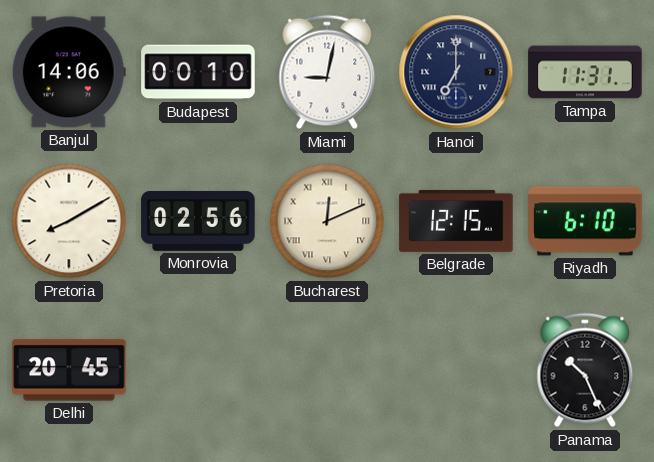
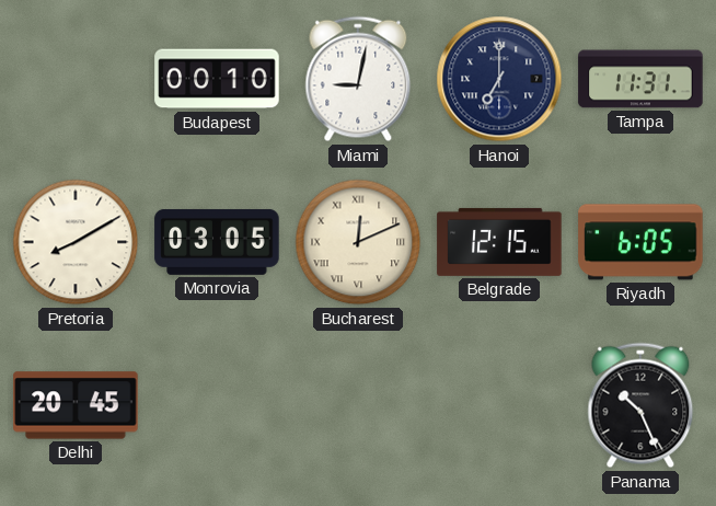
Banjul: 14:06 -> none (69, 72)
Monrovia: 02:56 -> 03:05 (217, 242)
Riyadh: 6:10 -> 6:05 (640, 242)
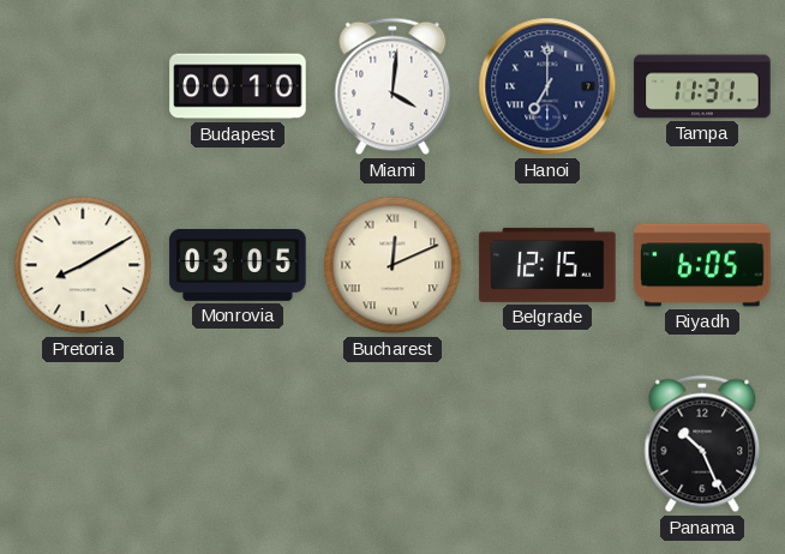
Miami: 9:02 -> 4:01 (392, 86)
Delhi: 20:45 -> none (76, 405)
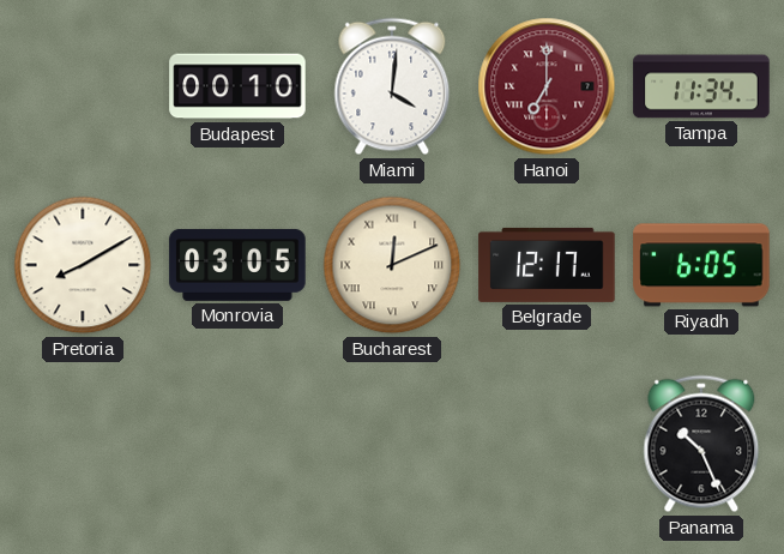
Hanoi dial: navy -> burgundy (547, 86)
Tampa: 11:31 -> 11:34 (701, 86)
Belgrade: 12:15 -> 12:17 (547, 265)
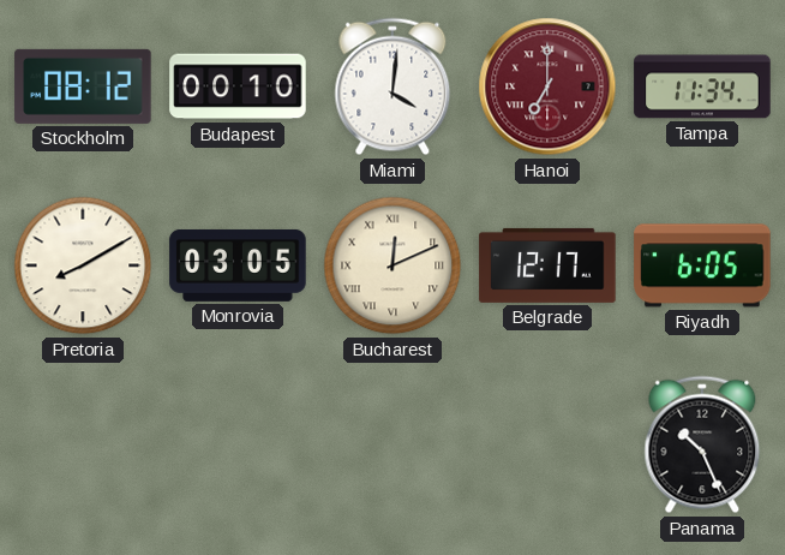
Stockholm: none -> 08:12 (83, 86)
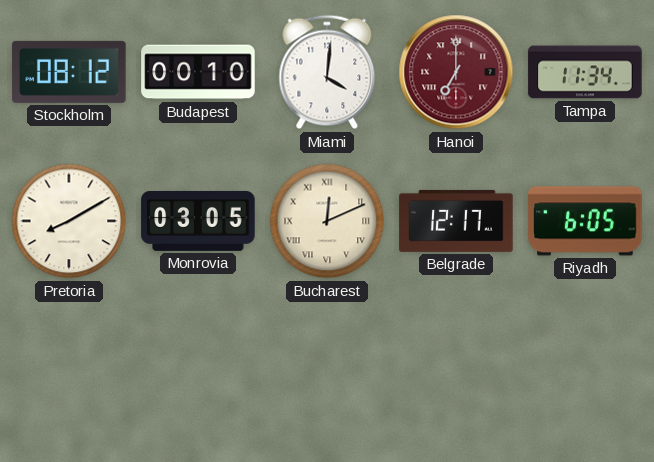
Panama: 10:26 -> none (702, 444)
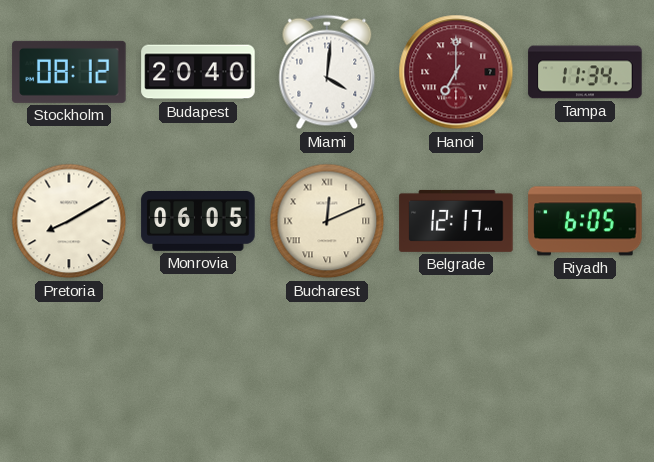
Budapest: 00:10 -> 20:40 (198, 72)
Monrovia: 03:05 -> 06:05 (198, 221)
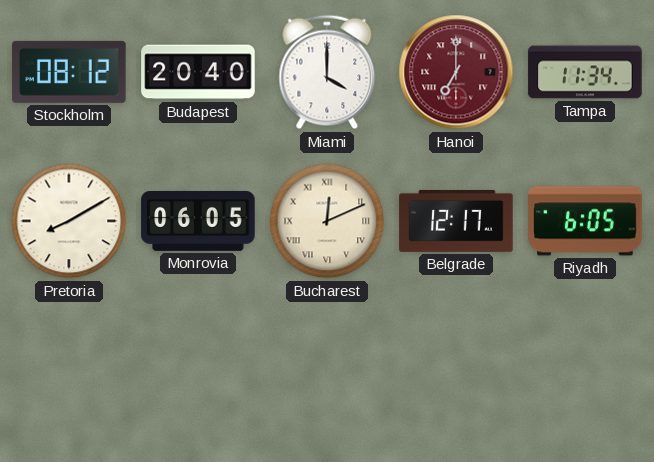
Miami: 4:01 -> 4:00 (327, 72)
